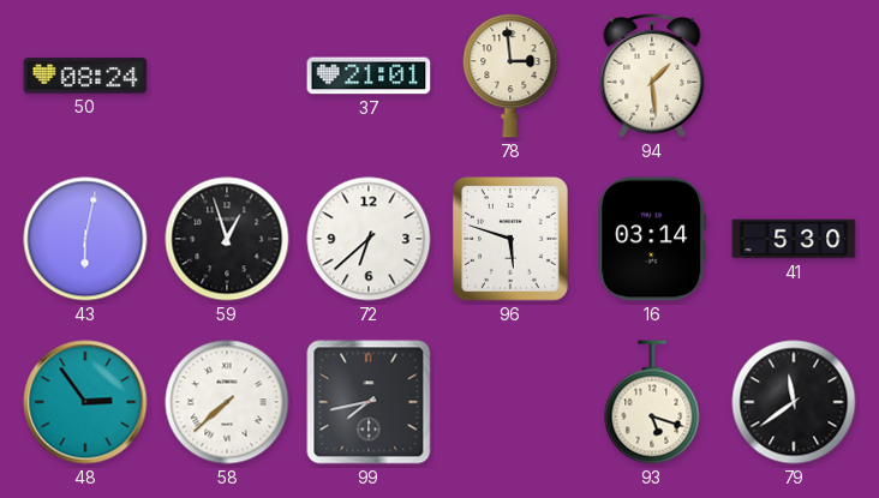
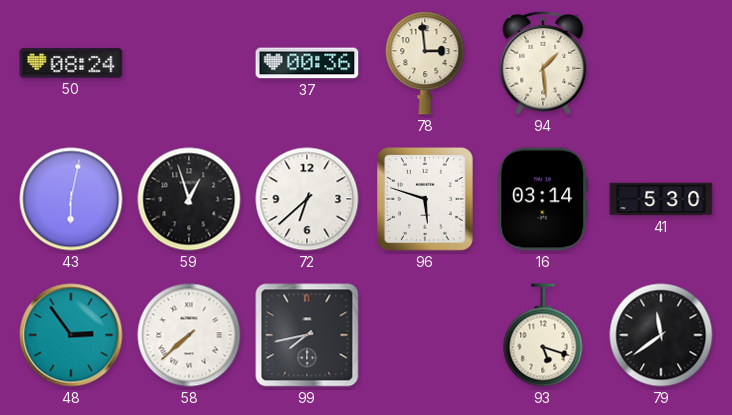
37: 21:01 -> 00:36 (307, 63)
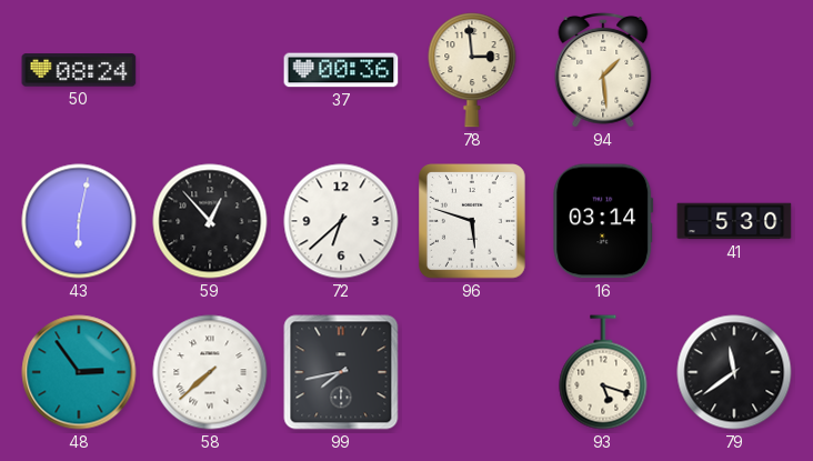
59: 12:57 -> 12:53 (210, 221)
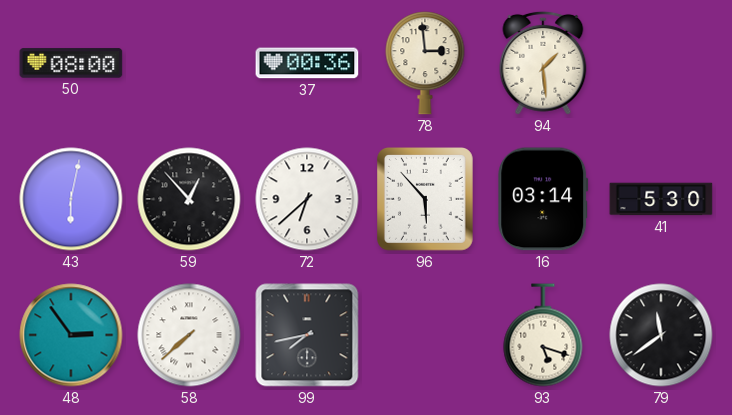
50: 08:24 -> 08:00 (71, 63)
96: 5:48 -> 5:53 (426, 200)
